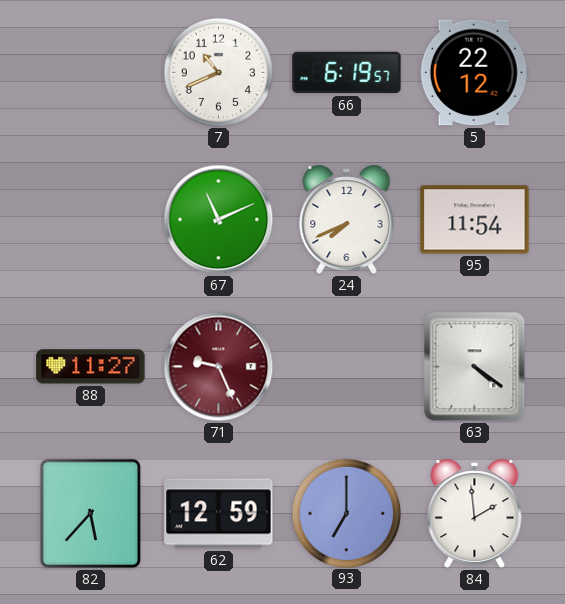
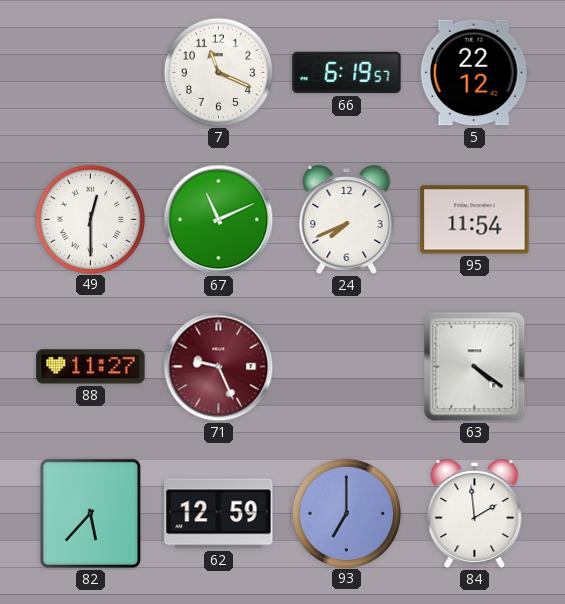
7: 10:41 -> 11:19 (218, 72)
49: none -> 12:30 (90, 219)
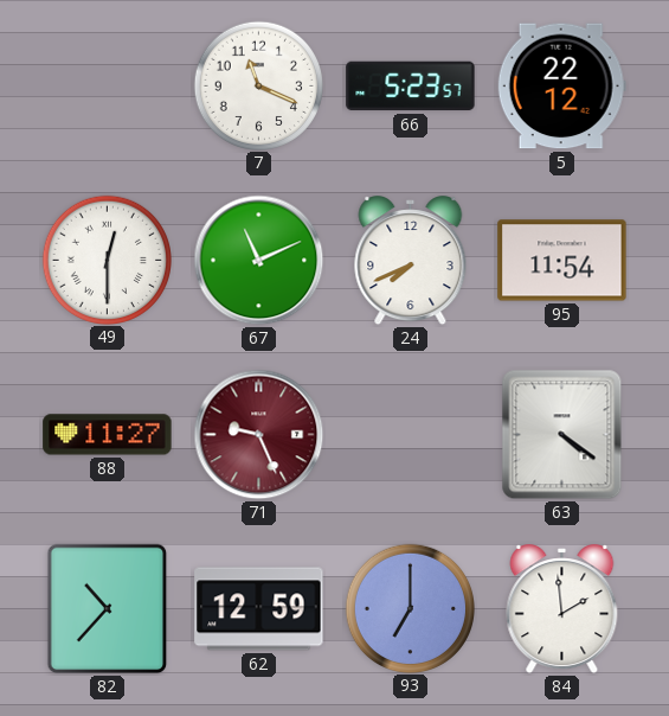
66: 6:19 -> 5:23 (411, 87)
82: 5:37 -> 10:37 (108, 609)
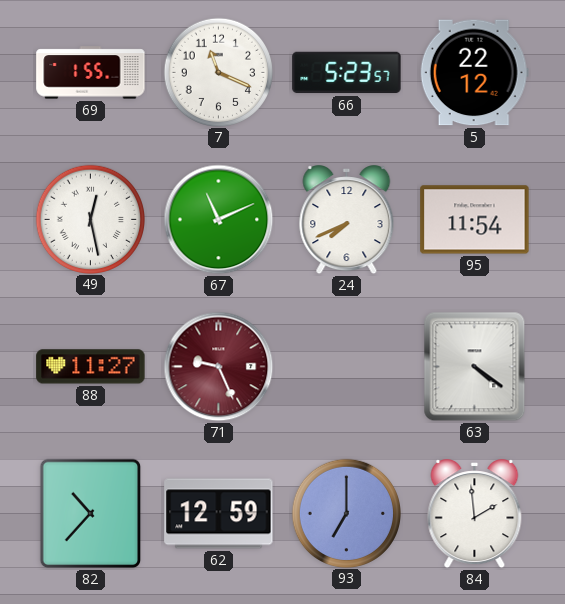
69: none -> 1:55 (91, 73)
49: 12:30 -> 12:28 (90, 219)
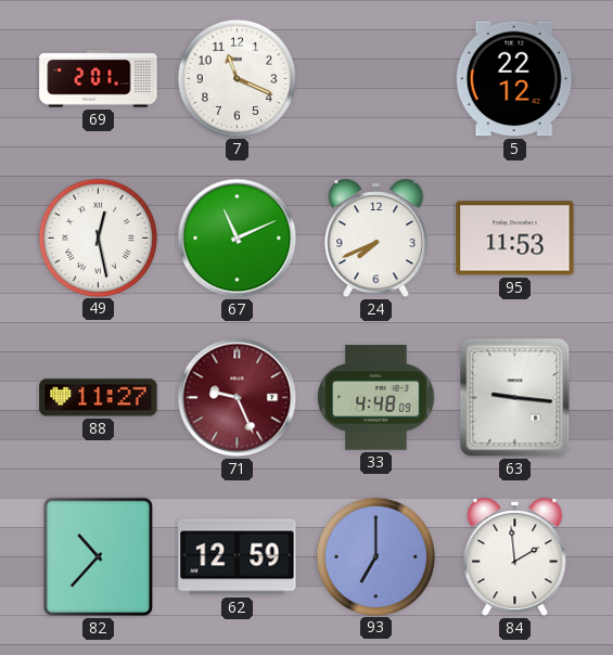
69: 1:55 -> 2:01 (99, 79)
66: 5:23 -> none (347, 73)
95: 11:54 -> 11:53 (515, 239)
33: none -> 4:48 (376, 398)
63: 4:21 -> 9:16 (515, 398)
